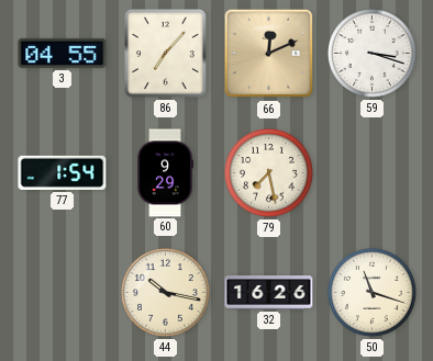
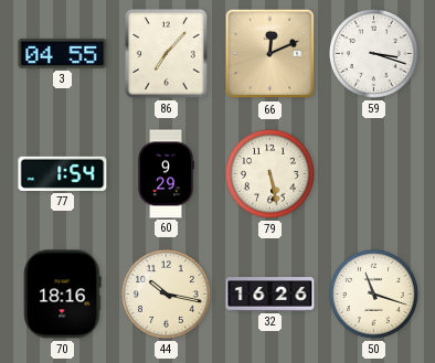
79: 7:28 -> 5:28 (269, 173)
70: none -> 18:16 (63, 295)
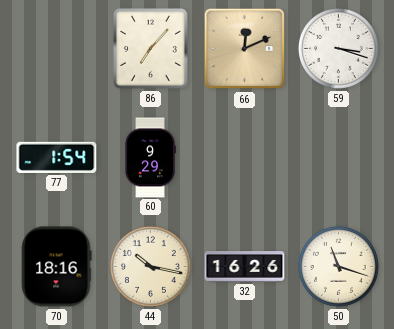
3: 04:55 -> none (63, 53)
79: 5:28 -> none (269, 173)
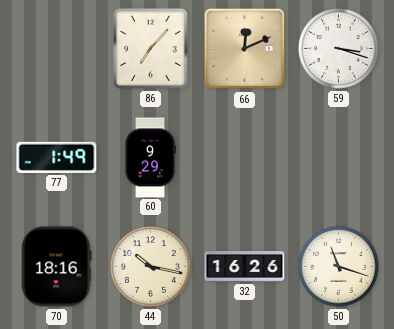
77: 1:54 -> 1:49 (57, 157)
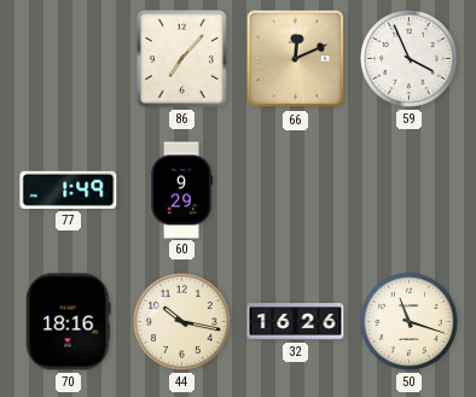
59: 3:18 -> 3:56 (408, 58)
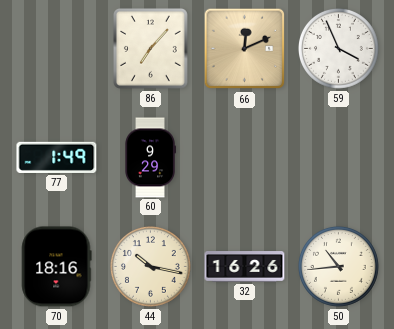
50: 11:18 -> 10:44 (338, 266)
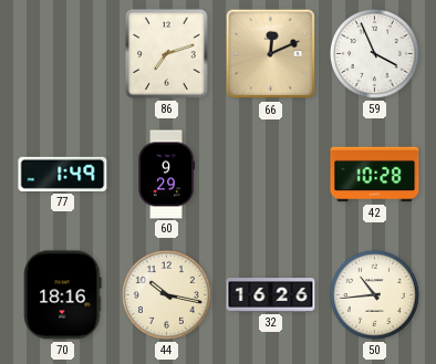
86: 7:07 -> 7:12 (166, 53)
42: none -> 10:28 (375, 175)
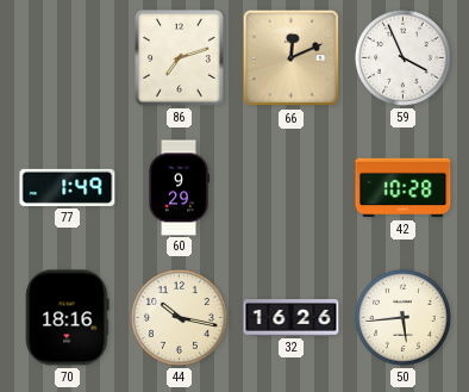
50: 10:44 -> 5:44 (402, 317)
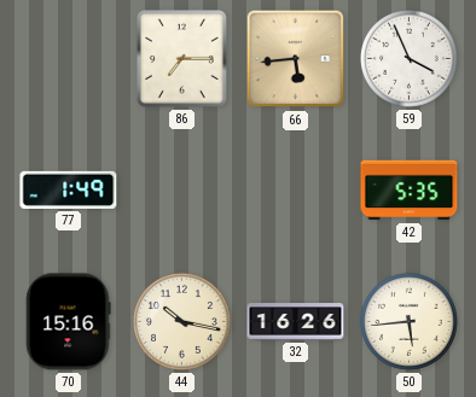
86: 7:12 -> 7:15 (181, 58)
66: 12:11 -> 5:44 (296, 59)
60: 9:29 -> none (179, 188)
42: 10:28 -> 5:35 (410, 191)
70: 18:16 -> 15:16 (69, 322)
